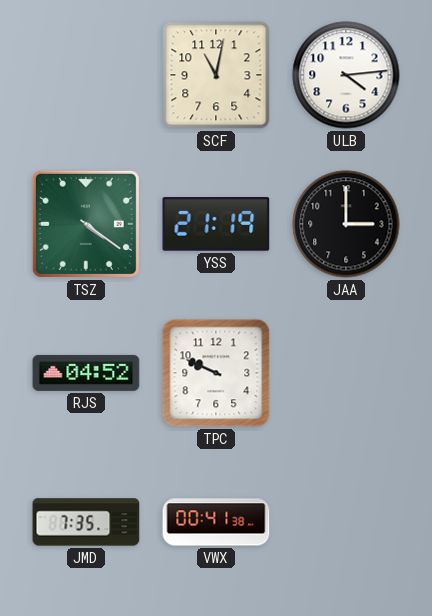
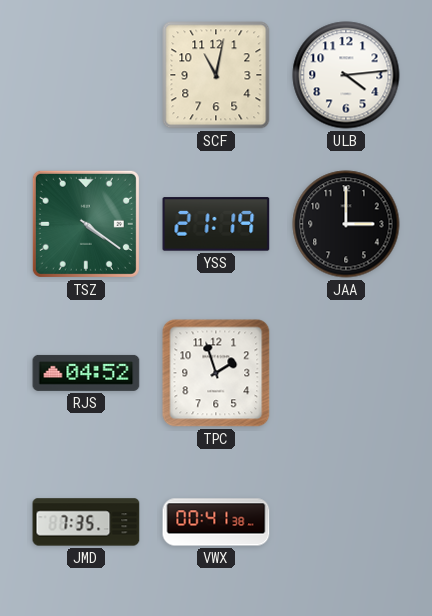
TPC: 9:49 -> 1:57 (216, 373)
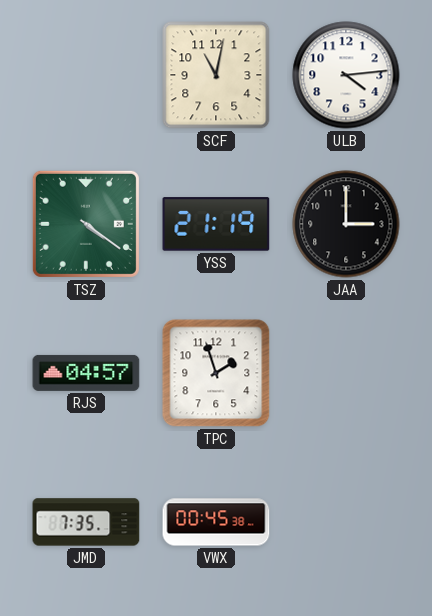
RJS: 04:52 -> 04:57 (86, 373)
VWX: 00:41 -> 00:45 (216, 522)
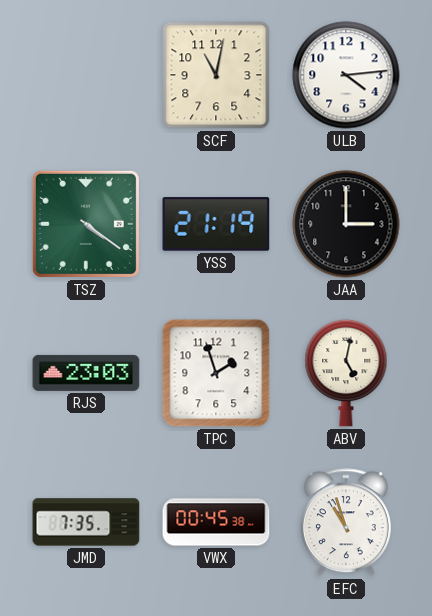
RJS: 04:57 -> 23:03 (86, 373)
ABV: none -> 5:02 (346, 373)
EFC: none -> 10:57 (346, 523)
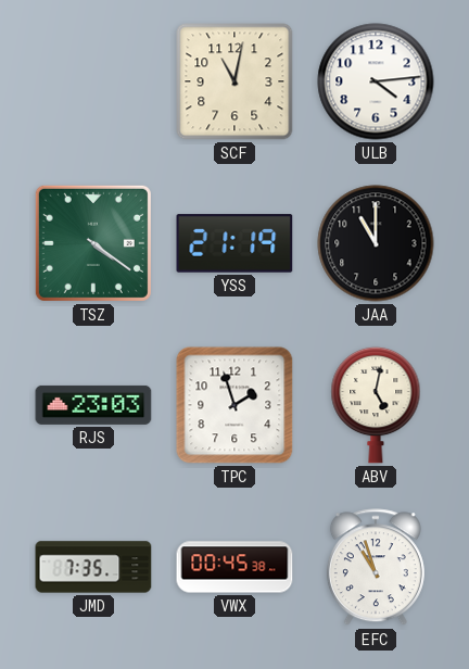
JAA: 3:00 -> 11:00 (376, 243)
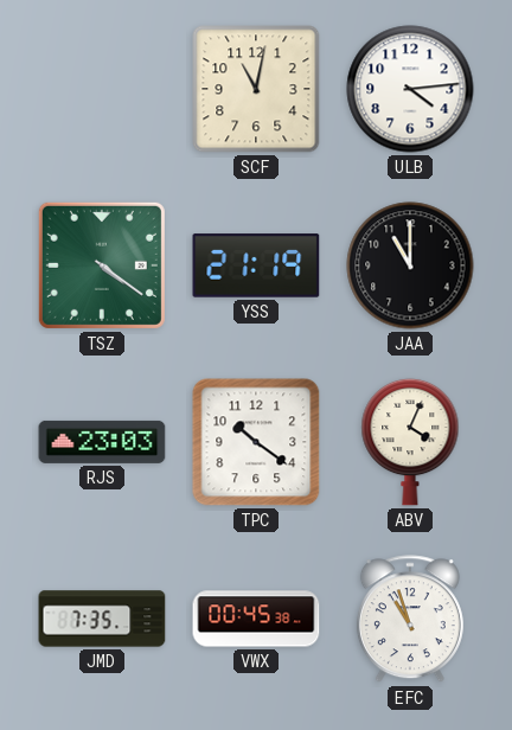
TPC: 1:57 -> 10:21 (256, 442)
ABV: 5:02 -> 4:04 (410, 442)
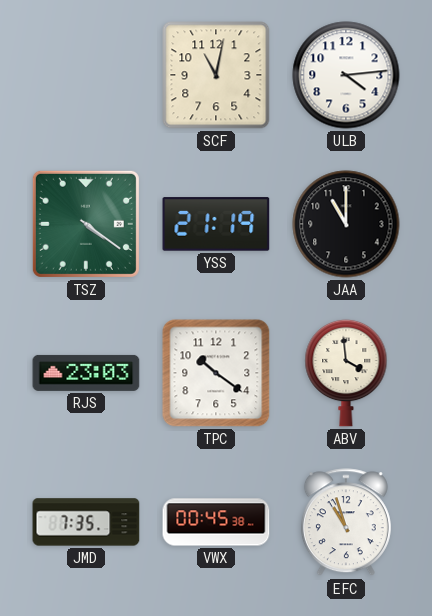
ABV: 4:04 -> 3:59 (346, 373)
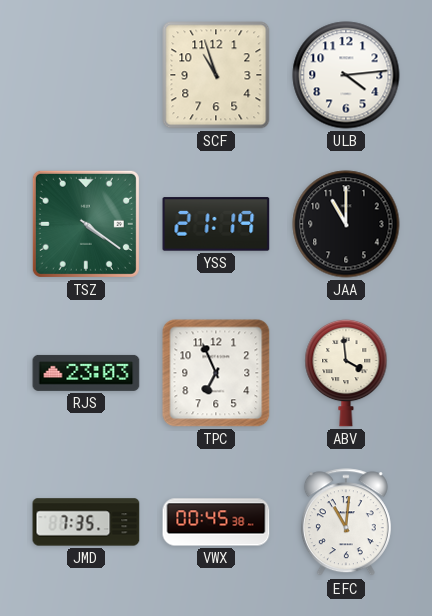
SCF: 11:02 -> 10:57 (216, 75)
TPC: 10:21 -> 6:56 (216, 373)
EFC: 10:57 -> 11:01 (346, 523)
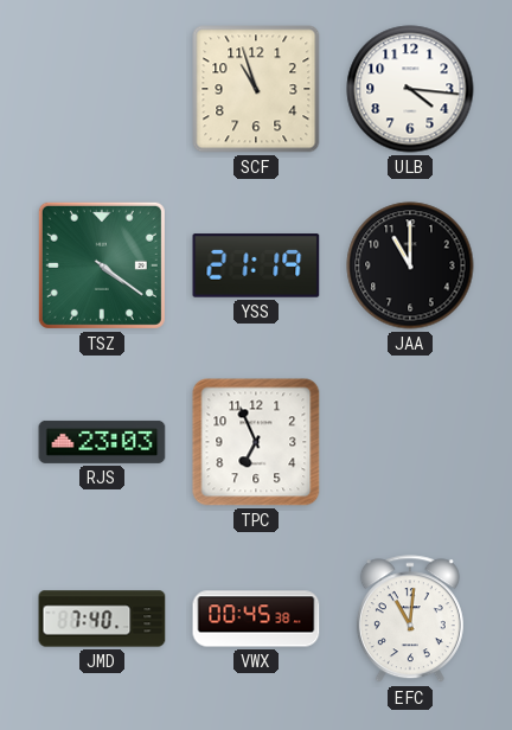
ULB: 4:14 -> 4:16 (410, 89)
ABV: 3:59 -> none (346, 373)
JMD: 7:35 -> 7:40 (102, 619)
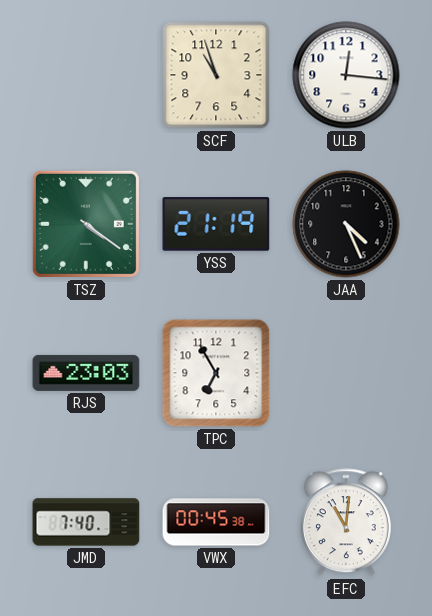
ULB: 4:16 -> 12:16 (346, 75)
JAA: 11:00 -> 4:26 (346, 224)
TPC: 6:56 -> 6:55 (216, 373)
